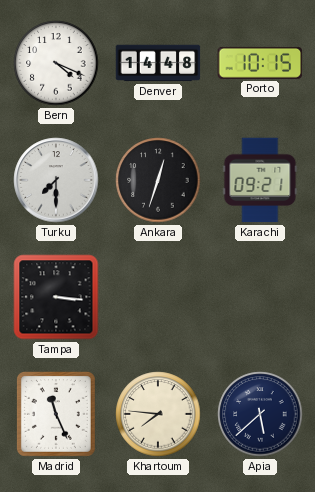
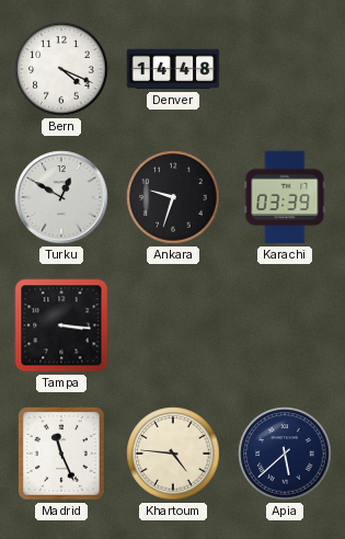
Porto: 10:15 -> none (260, 63)
Turku: 7:30 -> 12:50 (61, 197)
Ankara: 12:33 -> 9:33 (173, 197)
Karachi: 09:21 -> 03:39 (285, 197)
Khartoum: 7:46 -> 4:46 (173, 454)
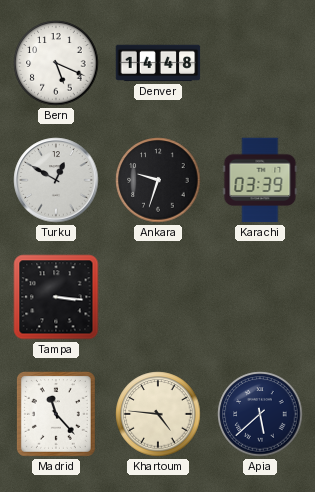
Bern: 4:19 -> 5:19 (56, 63)
Madrid: 11:26 -> 11:23 (56, 414)
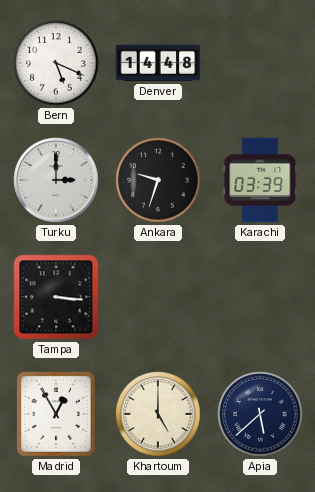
Turku: 12:50 -> 3:00 (56, 180)
Madrid: 11:23 -> 12:55 (56, 414)
Khartoum: 4:46 -> 5:00 (158, 414)
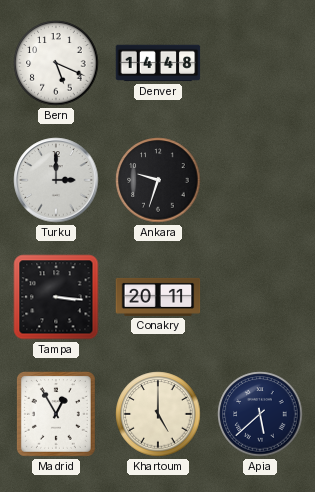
Karachi: 03:39 -> none (260, 180)
Conakry: none -> 20:11 (158, 297)
